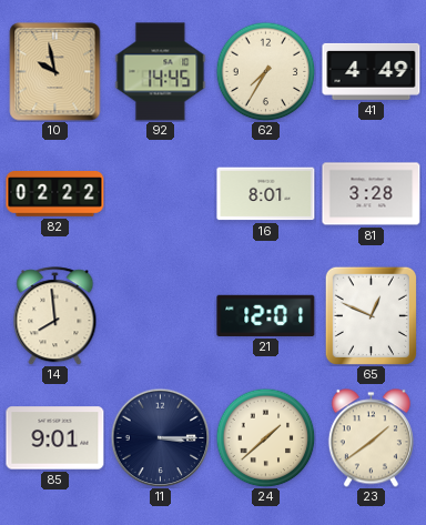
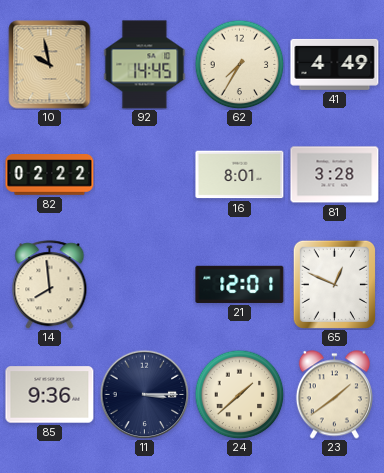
85: 9:01 -> 9:36 (50, 395)
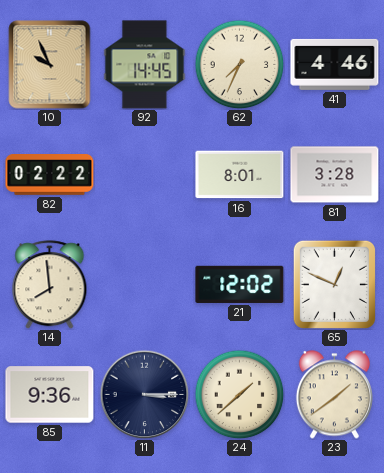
10: 9:58 -> 9:56 (50, 65)
62: 7:35 -> 7:34 (239, 64)
41: 4:49 -> 4:46 (335, 64)
21: 12:01 -> 12:02 (240, 284)
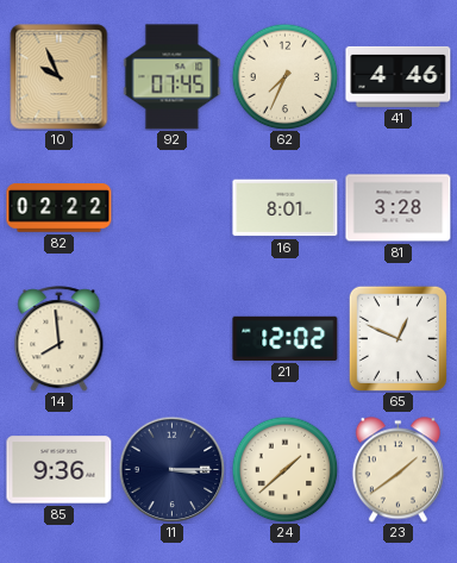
92: 14:45 -> 07:45 (173, 77)
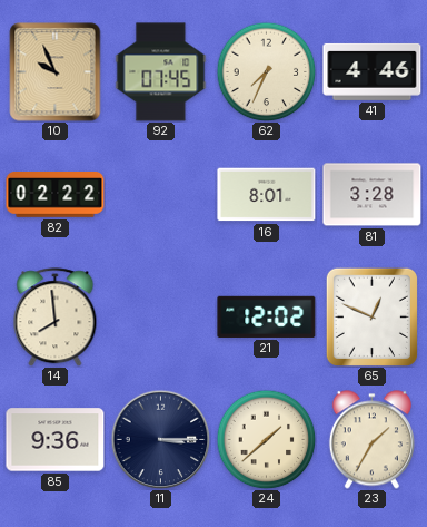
23: 1:39 -> 1:35 (371, 440)
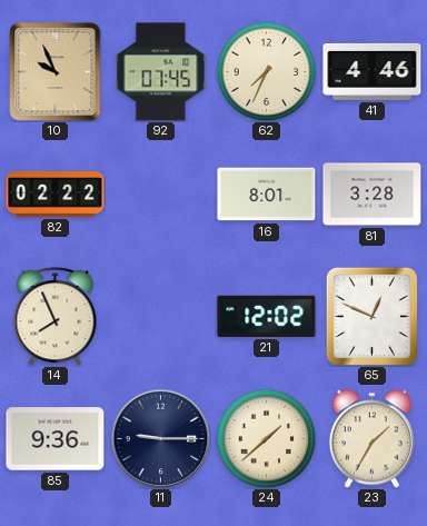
14: 7:59 -> 7:56 (56, 317)
11: 3:15 -> 9:15 (160, 438)
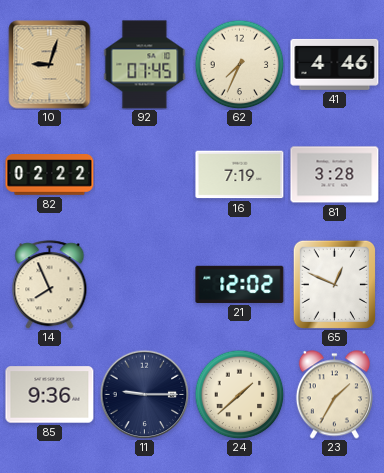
10: 9:56 -> 9:03 (50, 65)
16: 8:01 -> 7:19 (240, 175)
